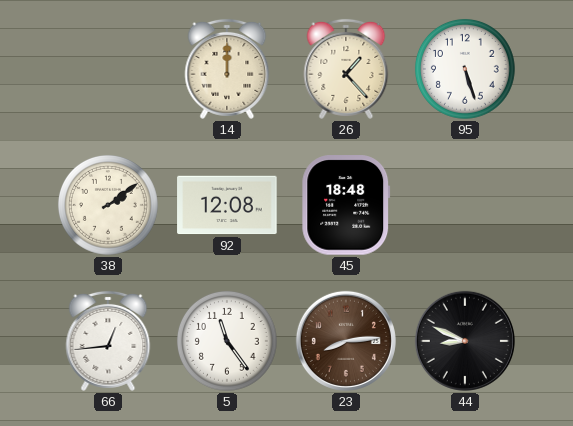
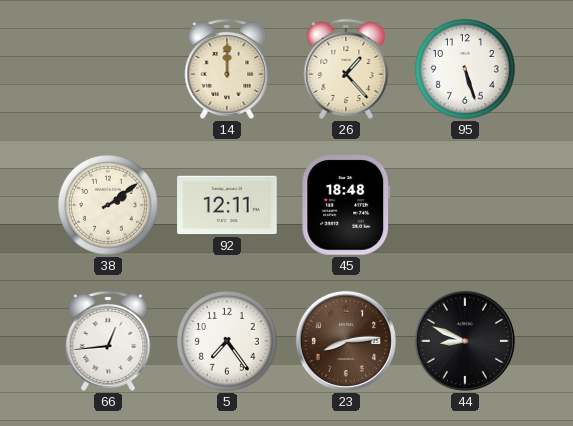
92: 12:08 -> 12:11 (227, 205)
5: 11:24 -> 7:24 (227, 341)
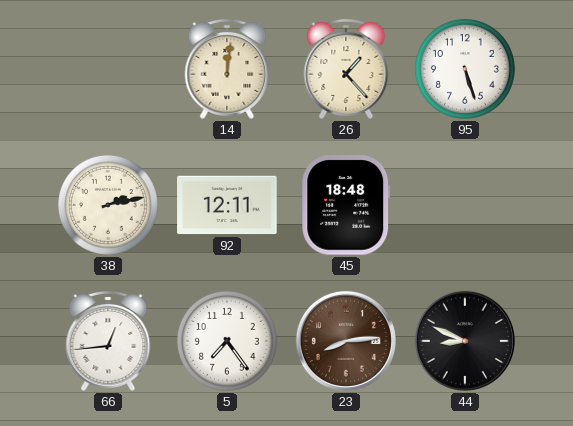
14: 12:00 -> 12:01 (227, 69)
38: 2:09 -> 2:13 (108, 205)
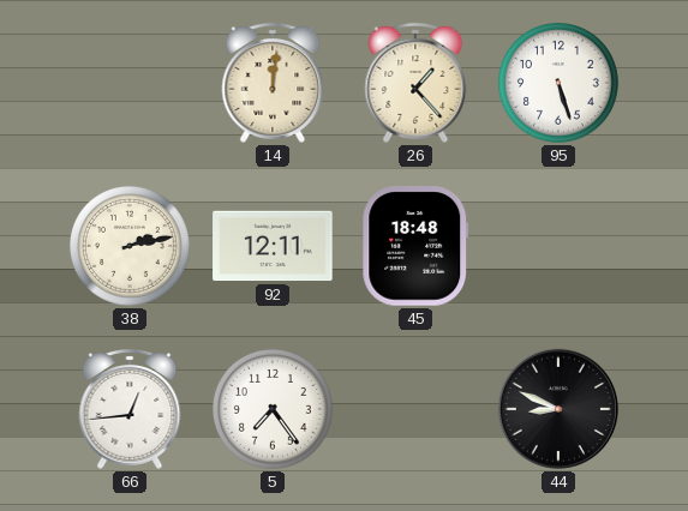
23: 8:14 -> none (346, 341)
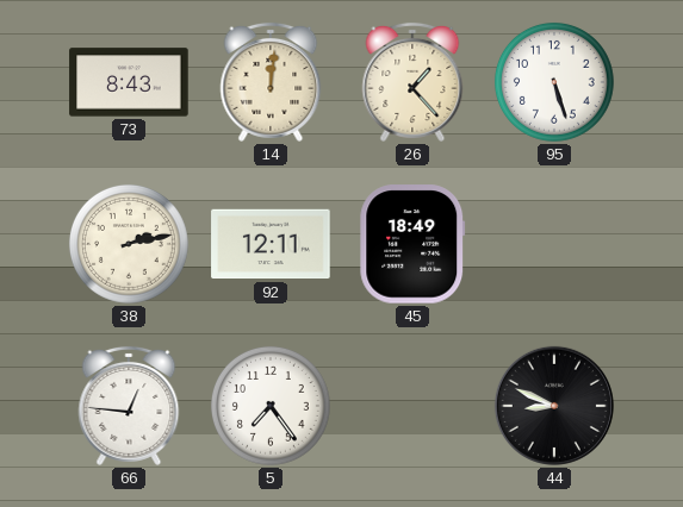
73: none -> 8:43 (129, 82)
45: 18:48 -> 18:49 (412, 244)
66: 12:44 -> 12:46 (129, 406)
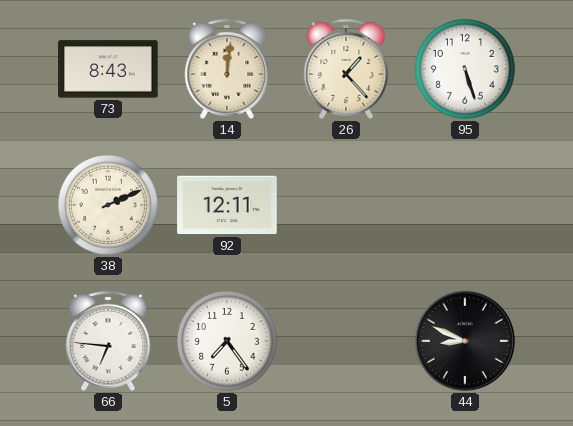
38: 2:13 -> 2:11 (108, 205)
45: 18:49 -> none (412, 244)
66: 12:46 -> 6:46 (108, 341)
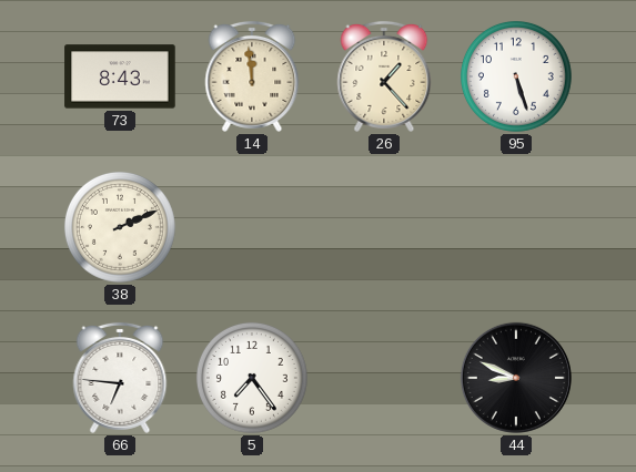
14: 12:01 -> 11:59 (252, 76)
92: 12:11 -> none (227, 205)
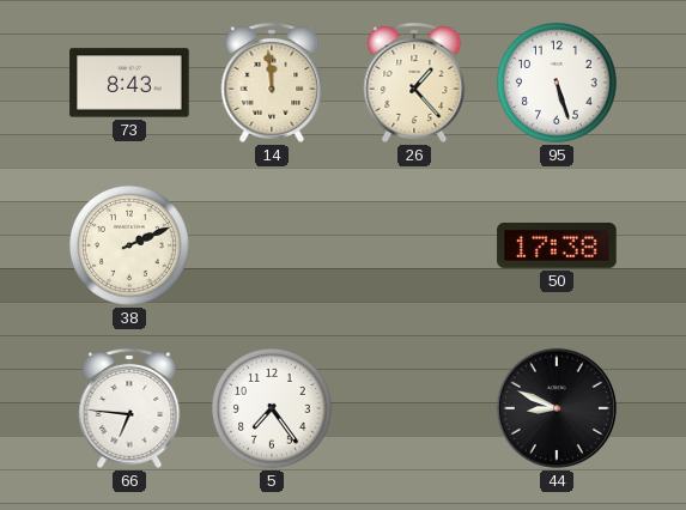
50: none -> 17:38 (557, 245)
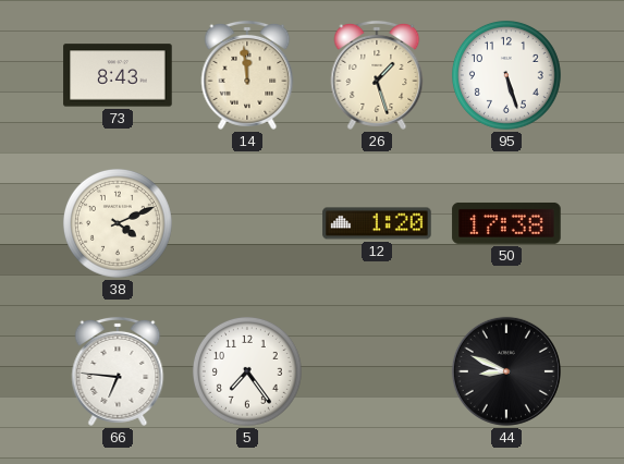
26: 1:23 -> 1:27 (377, 75)
38: 2:11 -> 4:11 (118, 223)
12: none -> 1:20 (377, 223)
